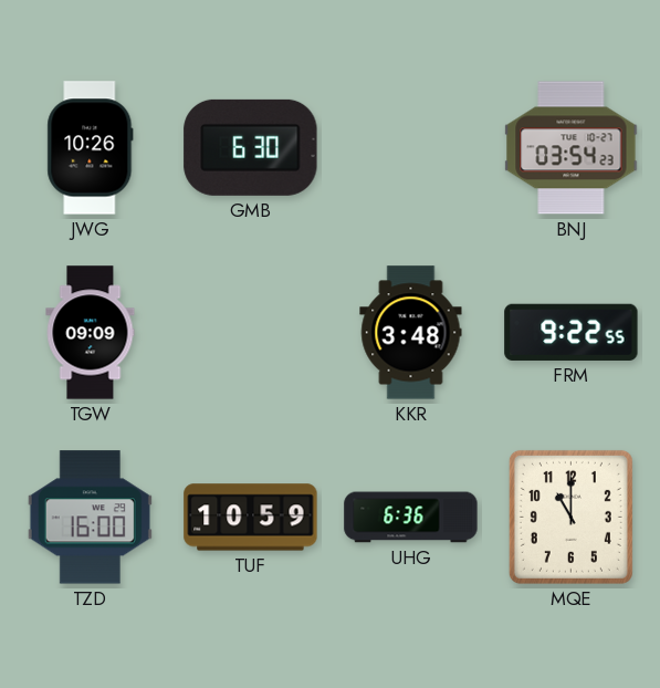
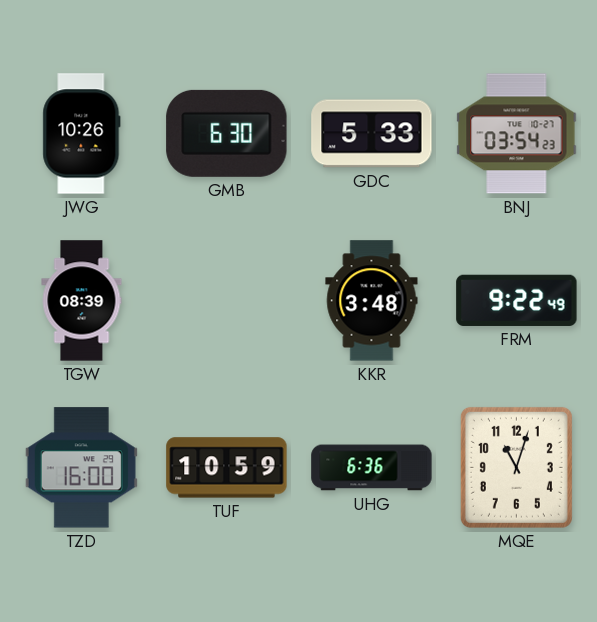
GDC: none -> 5:33 (372, 134)
TGW: 09:09 -> 08:39 (82, 301)
FRM: 9:22:55 -> 9:22:49 (517, 300)
MQE: 11:00 -> 11:03 (516, 467)
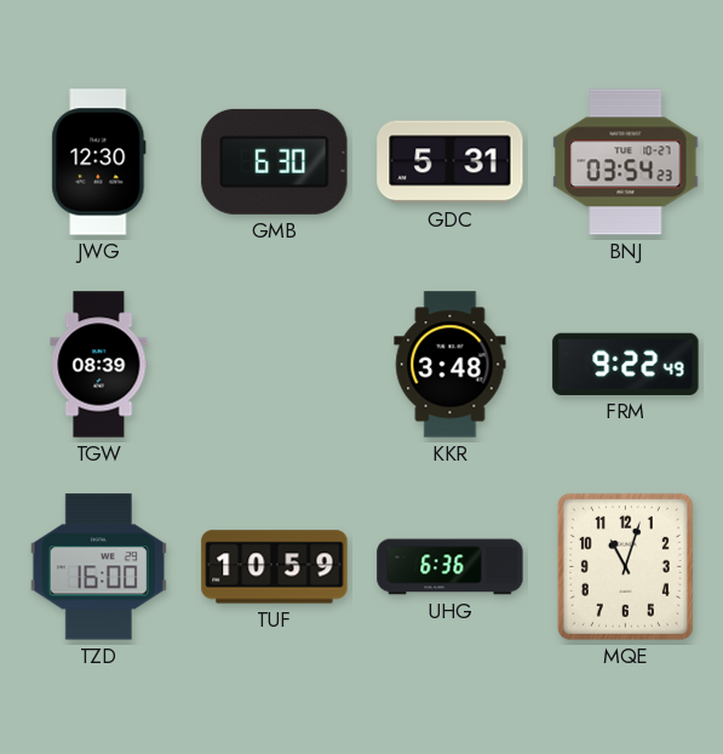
JWG: 10:26 -> 12:30 (99, 162)
GDC: 5:33 -> 5:31 (451, 162)
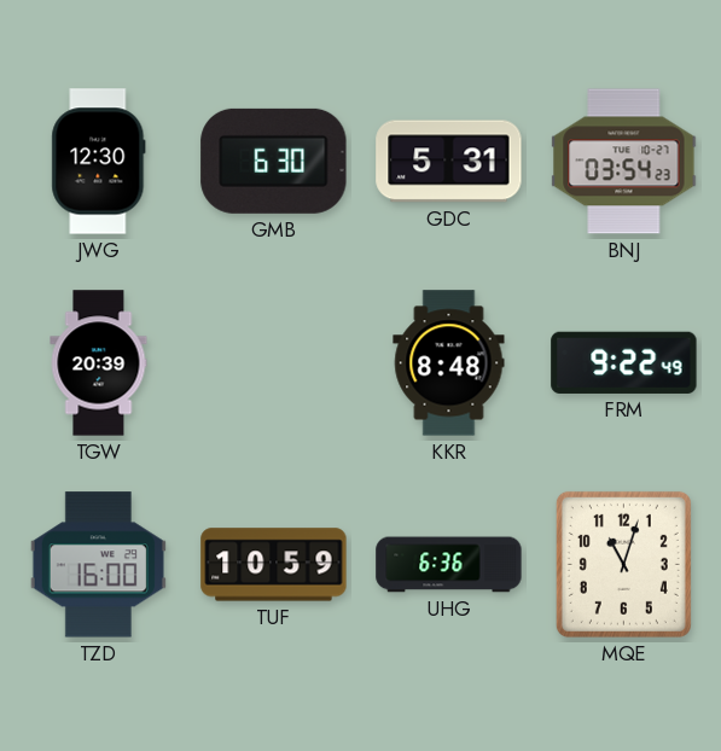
TGW: 08:39 -> 20:39 (99, 363)
KKR: 3:48 -> 8:48 (449, 363)
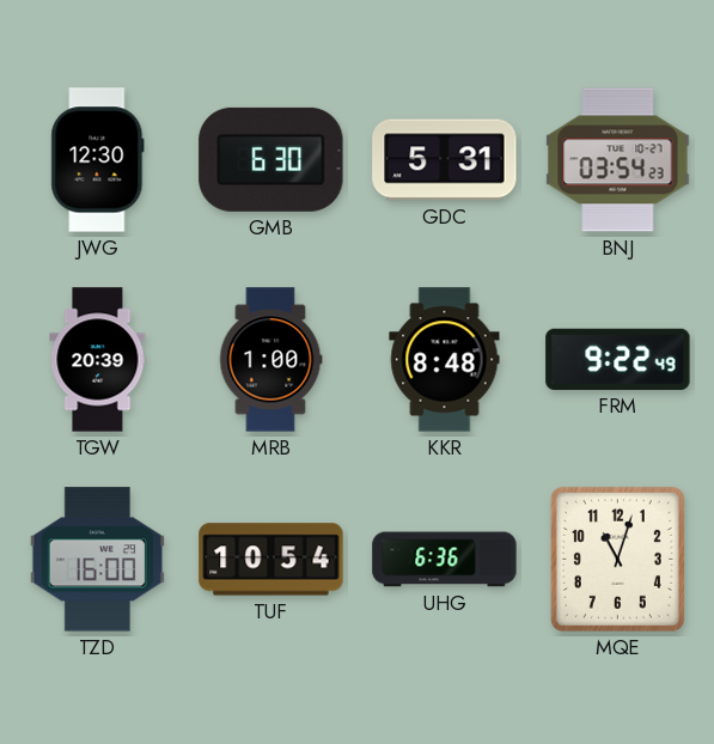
MRB: none -> 1:00 (270, 360)
TUF: 10:59 -> 10:54 (271, 560)
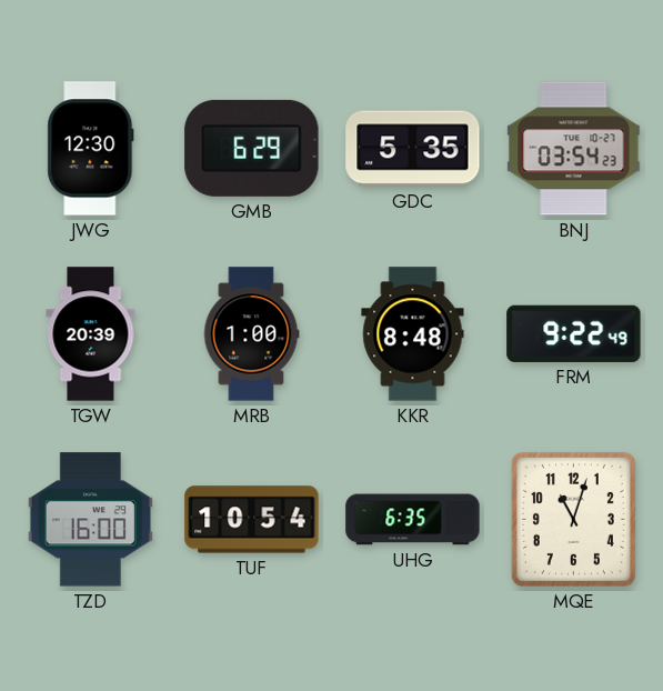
GMB: 6:30 -> 6:29 (252, 148)
GDC: 5:31 -> 5:35 (413, 149)
UHG: 6:36 -> 6:35 (413, 520)
